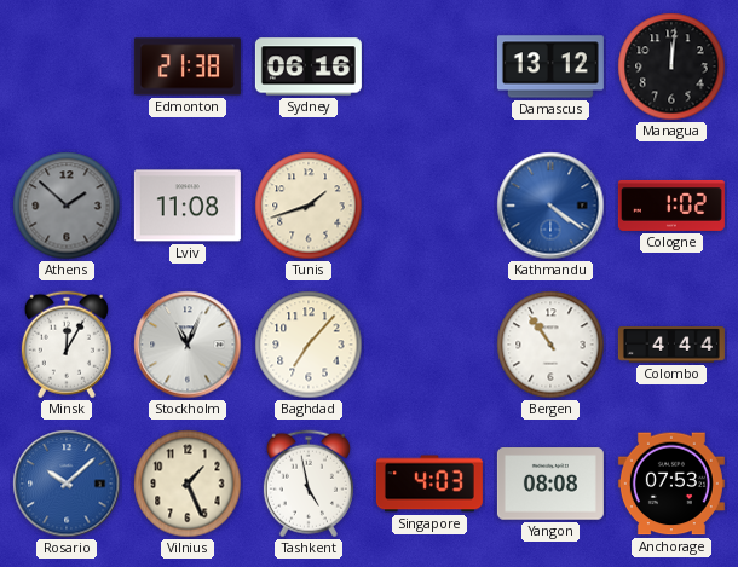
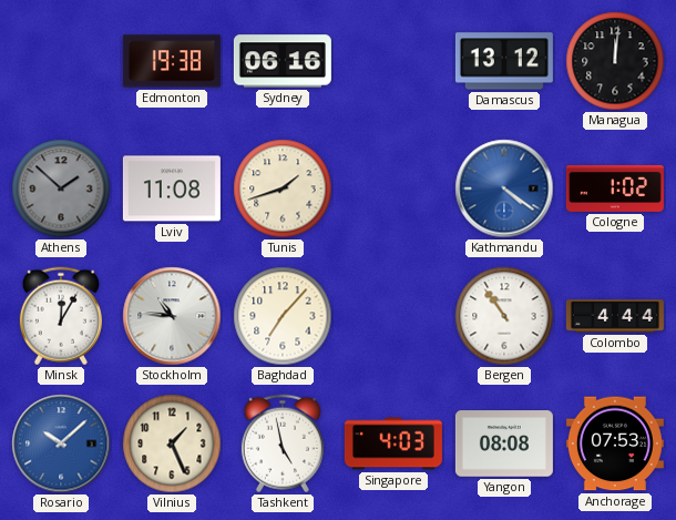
Edmonton: 21:38 -> 19:38 (172, 61)
Stockholm: 11:04 -> 10:46 (172, 316)
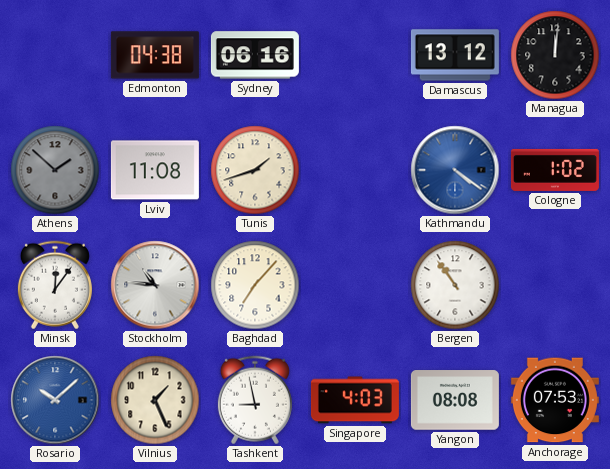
Edmonton: 19:38 -> 04:38 (155, 55)
Minsk: 12:05 -> 12:06 (55, 285)
Colombo: 4:44 -> none (615, 316)
Tashkent: 4:58 -> 8:58 (255, 400)
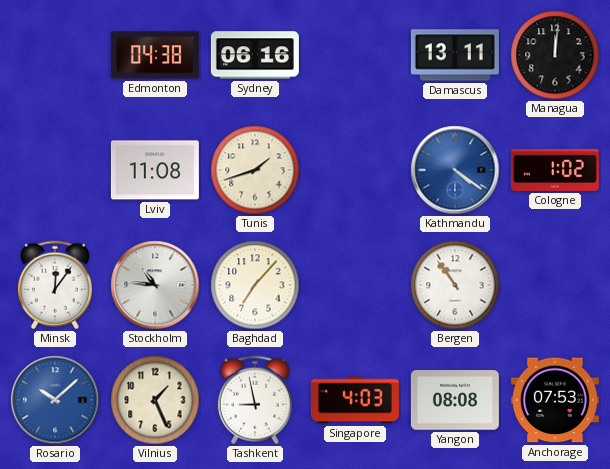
Damascus: 13:12 -> 13:11 (455, 55)
Athens: 1:52 -> none (55, 170)
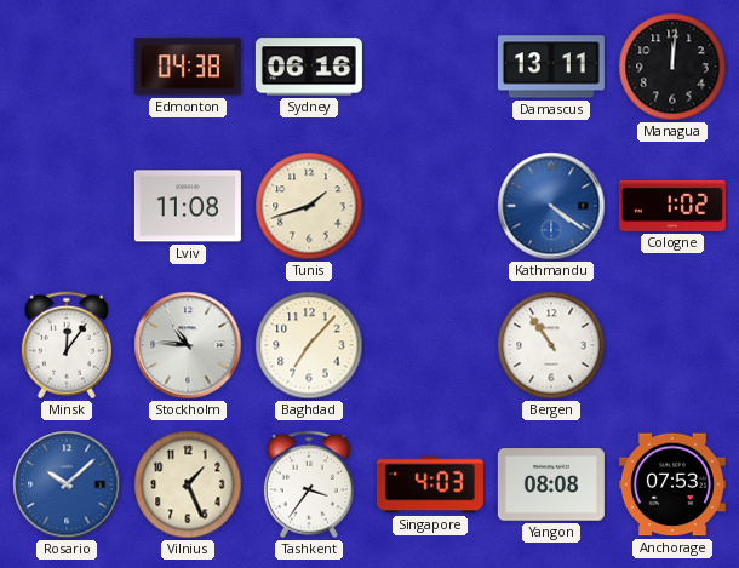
Tashkent: 8:58 -> 3:36 (309, 484)
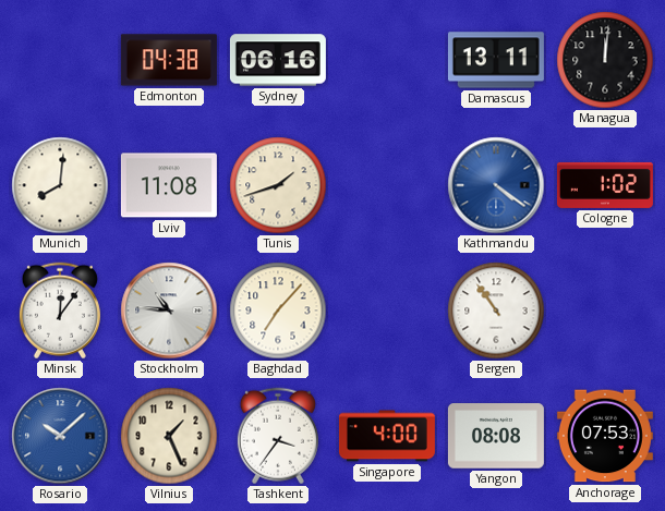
Munich: none -> 8:01 (60, 185)
Singapore: 4:03 -> 4:00 (387, 436)
